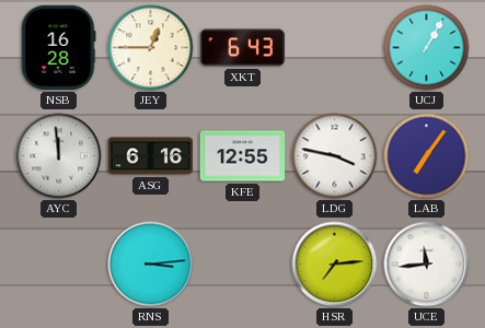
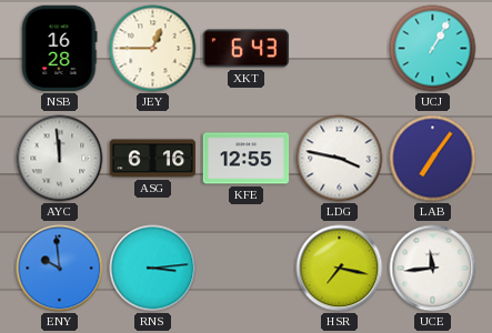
ENY: none -> 9:59 (60, 269)
HSR: 7:14 -> 7:17 (340, 269)
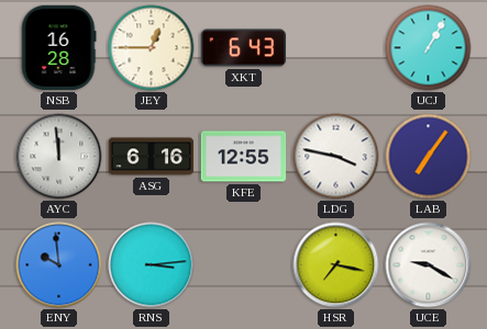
UCE: 11:44 -> 9:20 (429, 265)
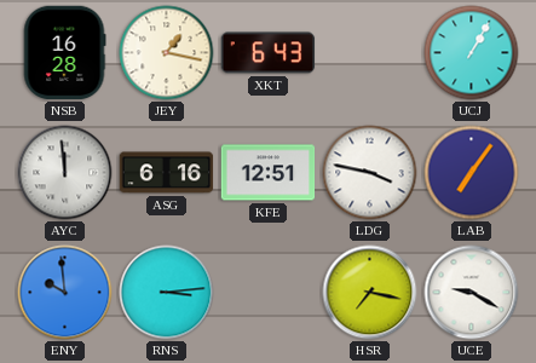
JEY: 12:45 -> 1:17 (167, 53)
KFE: 12:55 -> 12:51 (269, 173)
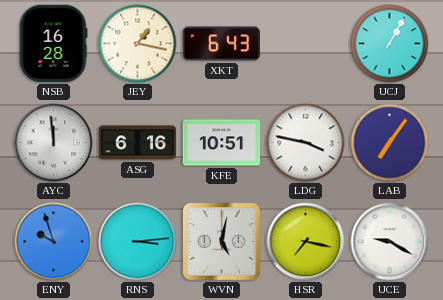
KFE: 12:51 -> 10:51 (222, 143)
ENY: 9:59 -> 9:57 (54, 242)
WVN: none -> 5:02 (222, 242)
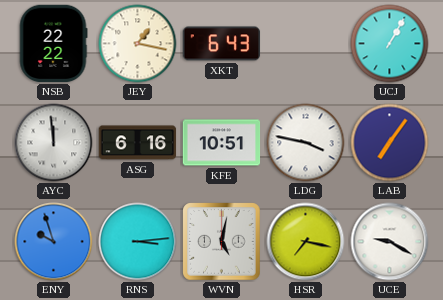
NSB: 16:28 -> 22:22 (53, 44)
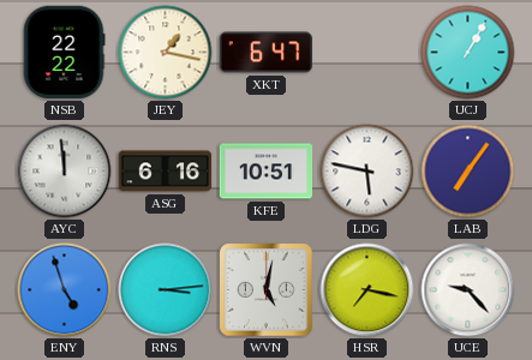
XKT: 6:43 -> 6:47 (267, 53)
LDG: 3:47 -> 5:47 (367, 172)
ENY: 9:57 -> 4:57 (65, 290)
UCE: 9:20 -> 9:23 (468, 290)
